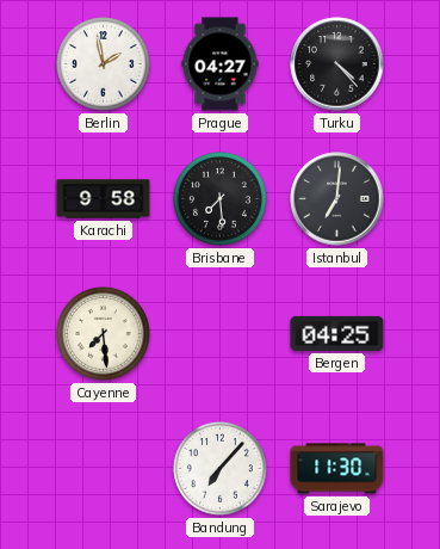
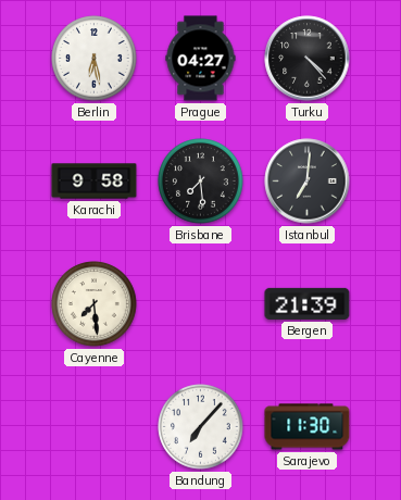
Berlin: 1:58 -> 6:28 (95, 59)
Bergen: 04:25 -> 21:39 (308, 303)
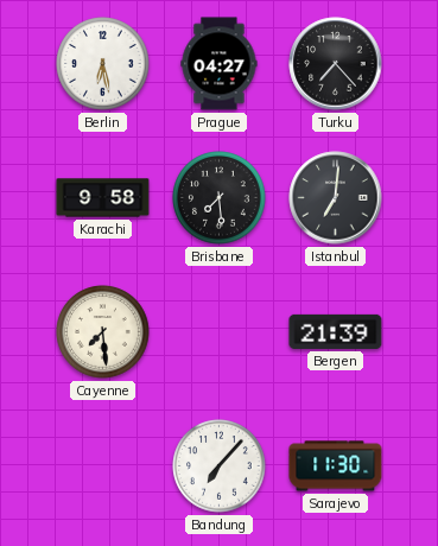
Turku: 4:23 -> 7:23 (336, 64)
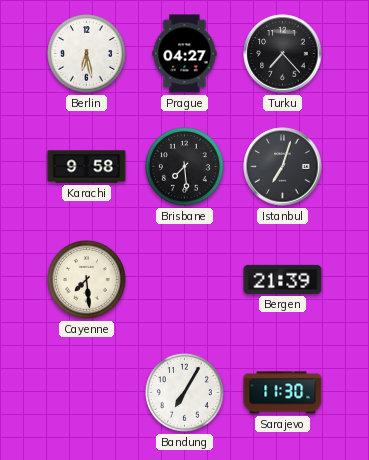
Istanbul: 7:01 -> 7:03 (283, 167)
Bandung: 7:07 -> 7:05 (185, 393)
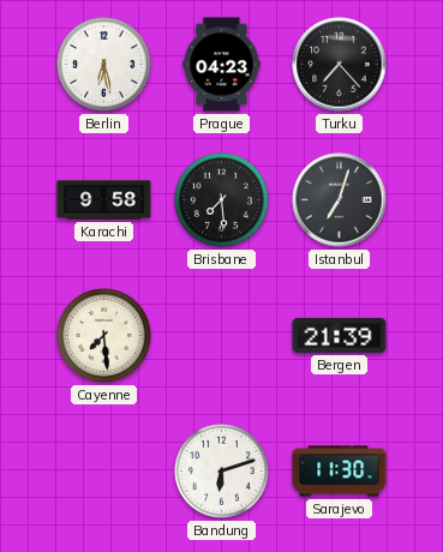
Prague: 04:27 -> 04:23 (222, 65)
Bandung: 7:05 -> 6:12 (222, 472)
